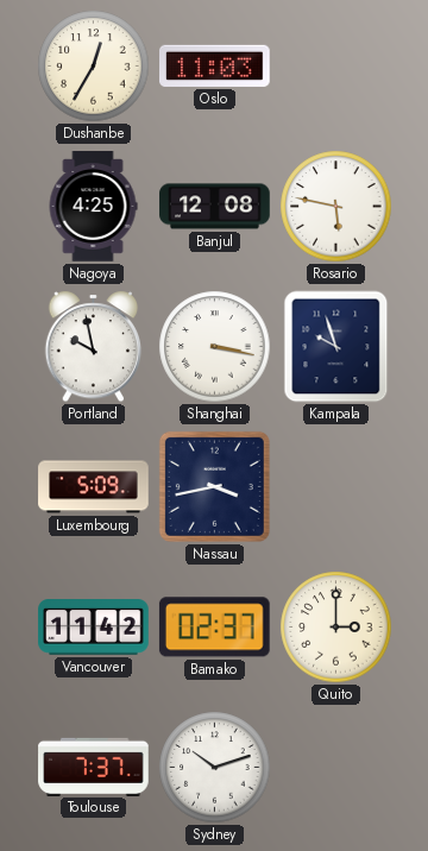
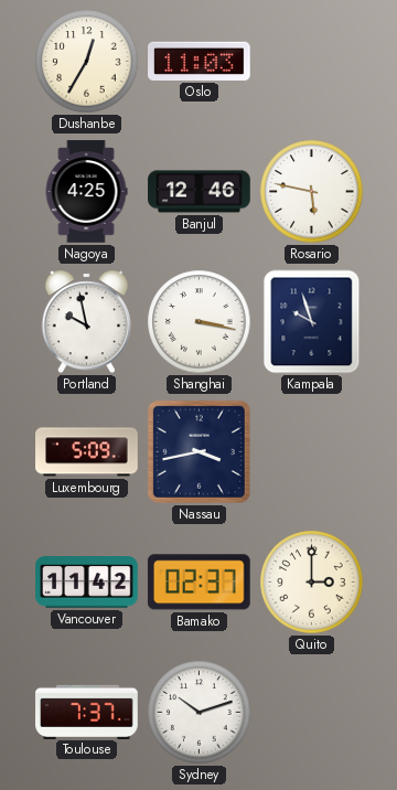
Banjul: 12:08 -> 12:46 (200, 192)
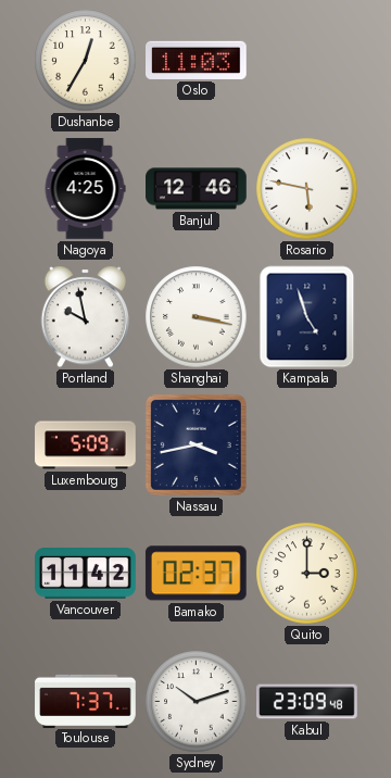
Kampala: 9:57 -> 4:57 (307, 317)
Kabul: none -> 23:09 (307, 702)
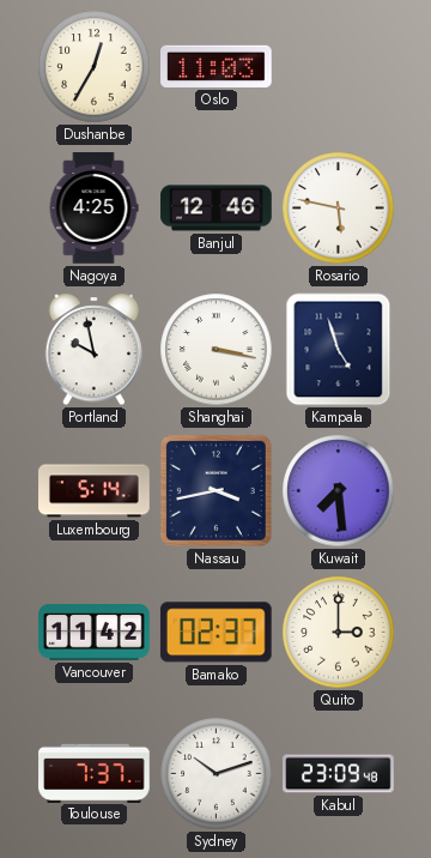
Luxembourg: 5:09 -> 5:14 (95, 491)
Kuwait: none -> 7:29 (339, 491)
